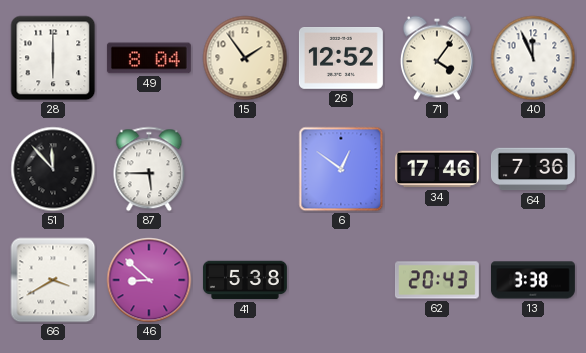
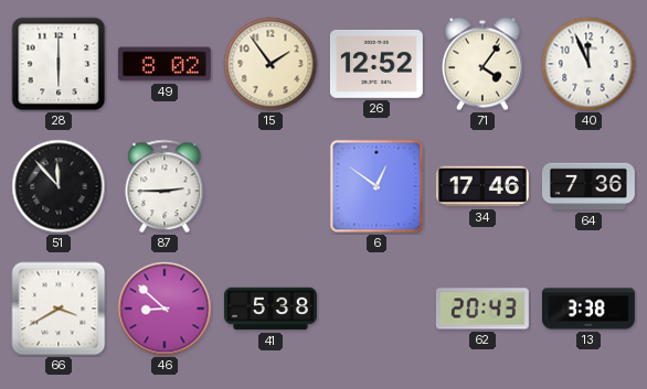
49: 8:04 -> 8:02 (165, 64)
87: 5:45 -> 2:45 (165, 186)
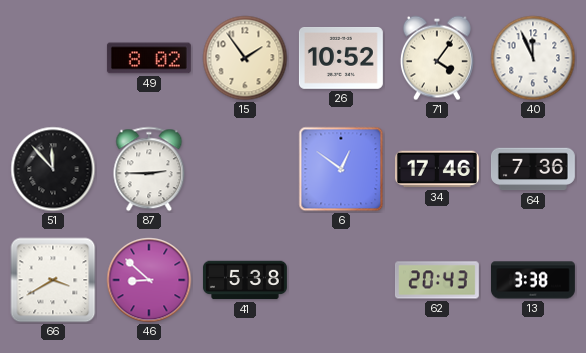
28: 6:00 -> none (59, 64)
26: 12:52 -> 10:52 (341, 59)
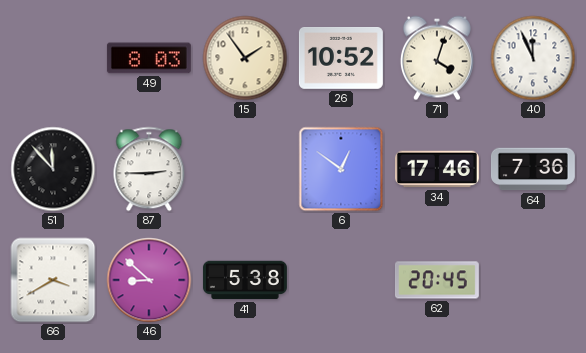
49: 8:02 -> 8:03 (149, 58)
71: 4:06 -> 4:03 (437, 58)
62: 20:43 -> 20:45 (437, 280)
13: 3:38 -> none (533, 280)
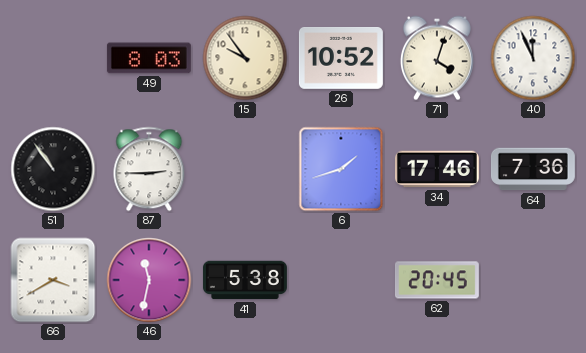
15: 1:54 -> 9:54 (245, 58)
51: 11:53 -> 10:54 (53, 169)
6: 12:51 -> 1:42 (341, 169)
46: 8:52 -> 11:32 (149, 280)
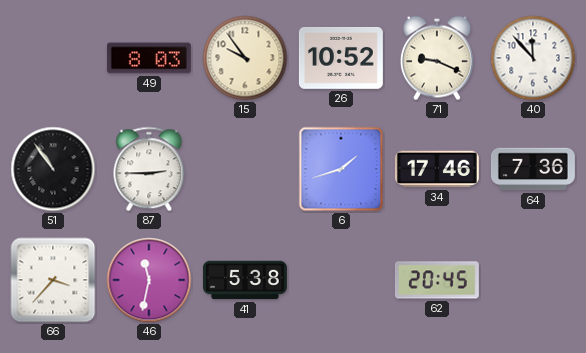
71: 4:03 -> 9:19 (437, 58)
40: 11:56 -> 11:53 (533, 58)
66: 3:40 -> 3:37 (53, 280)
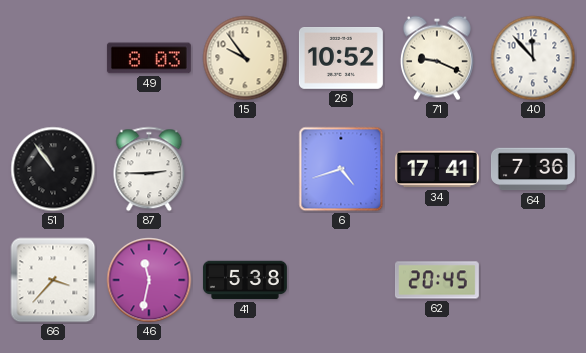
6: 1:42 -> 4:42 (341, 169)
34: 17:46 -> 17:41 (437, 169)
